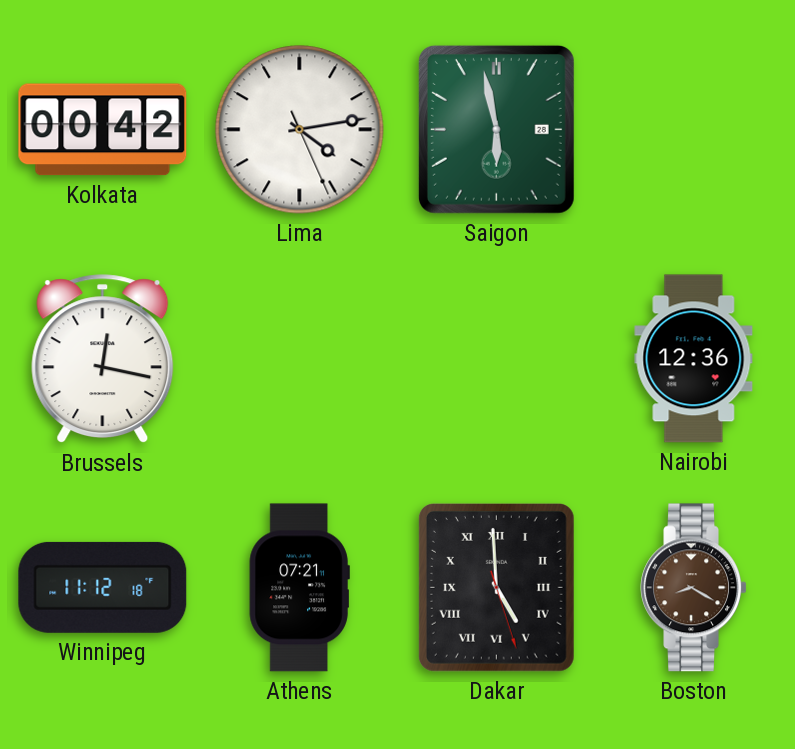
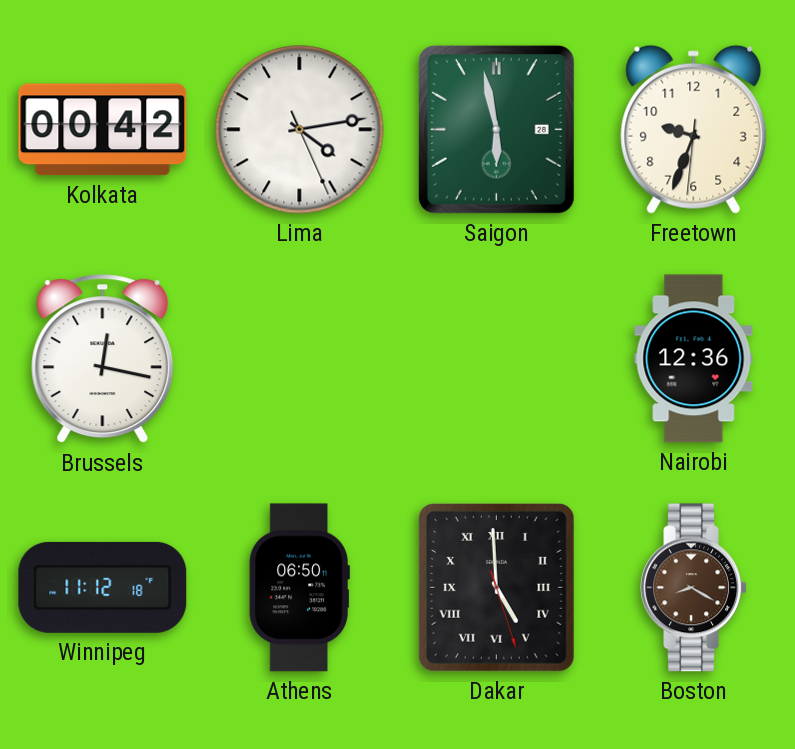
Freetown: none -> 9:33 (694, 129)
Athens: 07:21 -> 06:50 (299, 588)
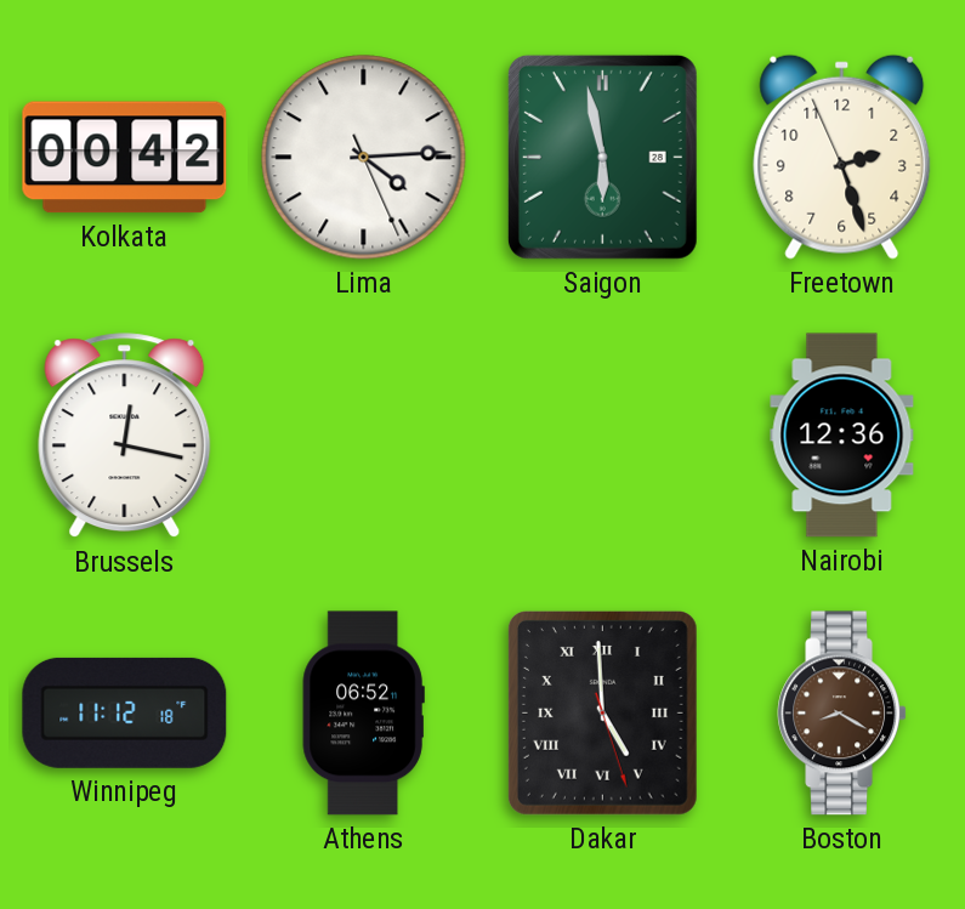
Lima: 4:13 -> 4:14 (364, 158)
Freetown: 9:33 -> 2:26 (842, 157)
Athens: 06:50 -> 06:52 (363, 714)
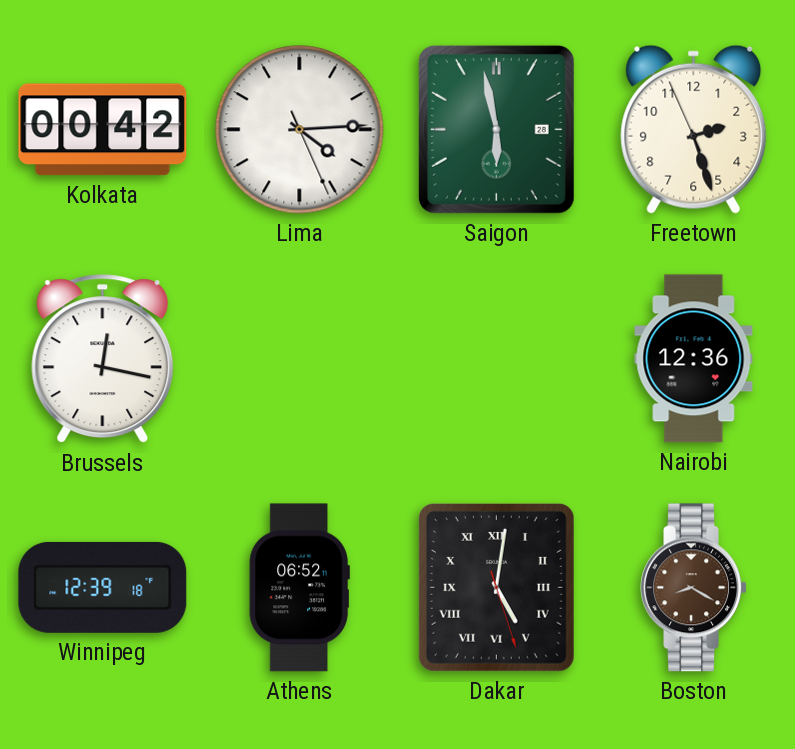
Winnipeg: 11:12 -> 12:39 (103, 587)
Dakar: 4:59 -> 5:01 (496, 587)
